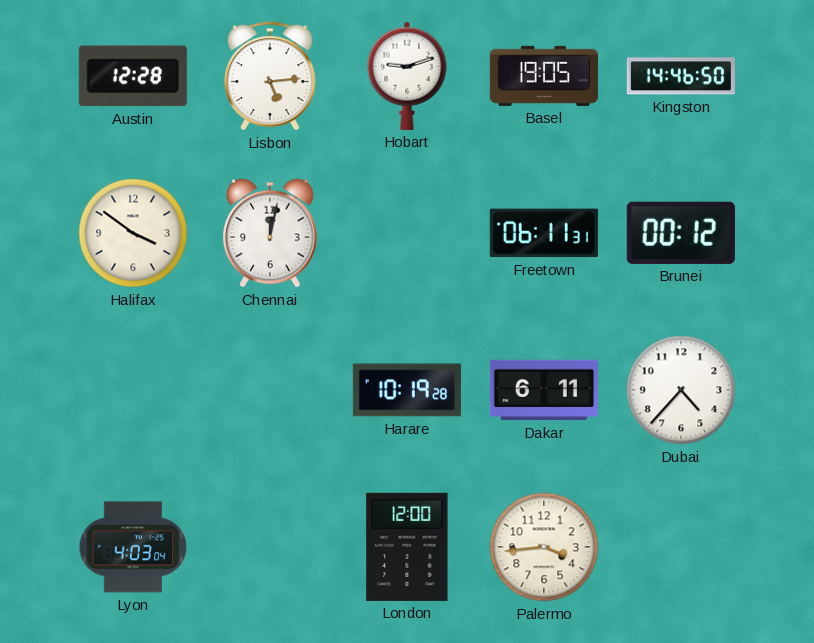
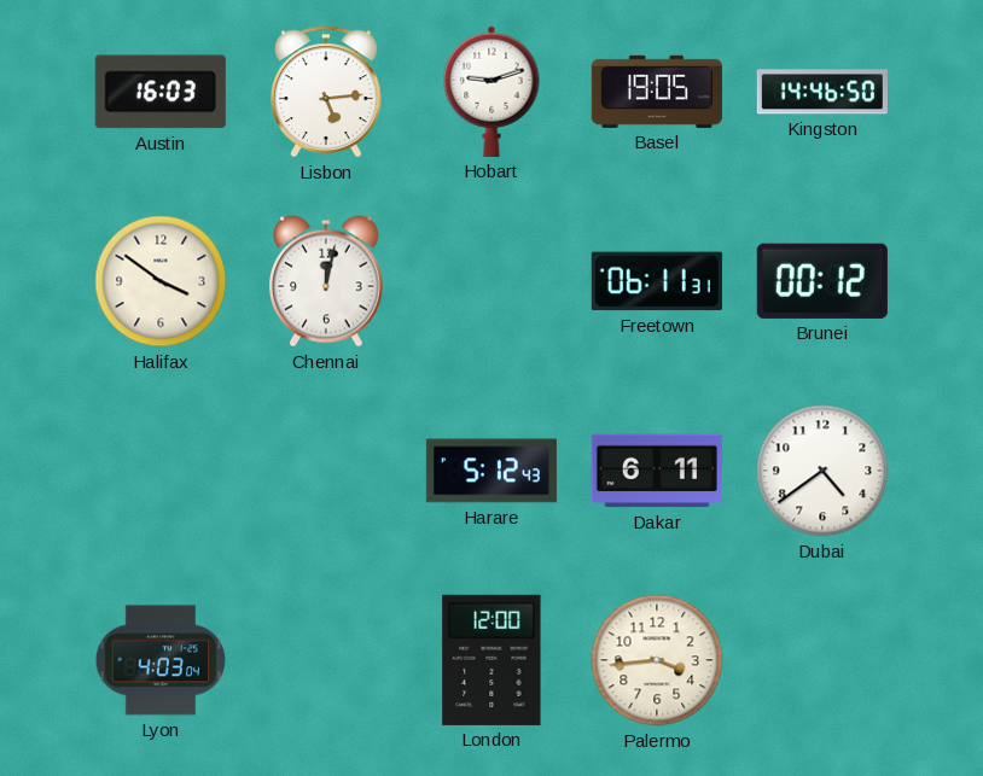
Austin: 12:28 -> 16:03 (161, 92)
Harare: 10:19 -> 5:12 (492, 471)
Dubai: 4:37 -> 4:39 (822, 471)
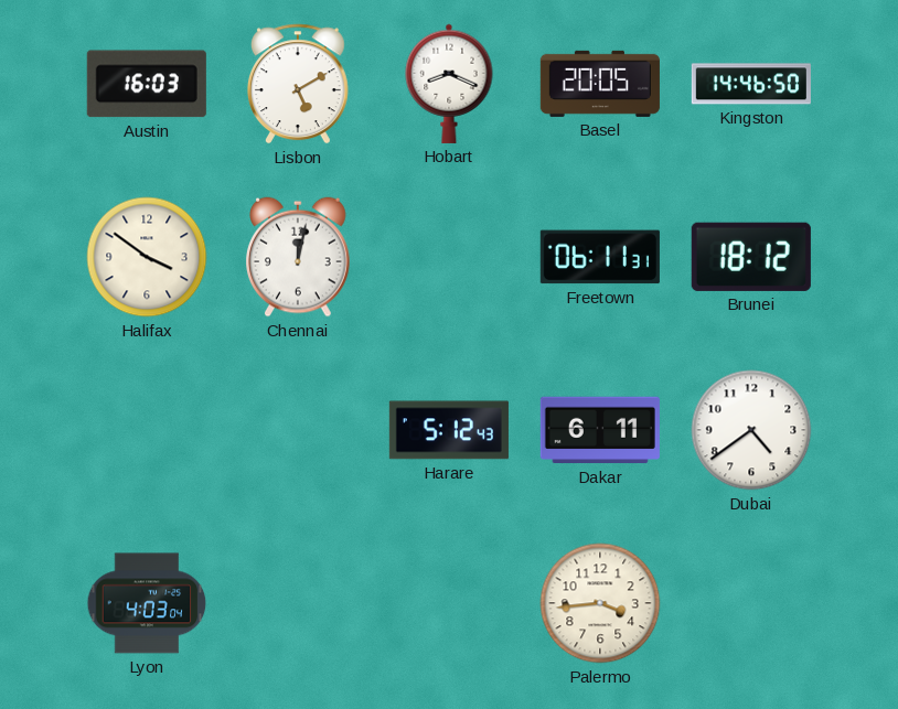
Lisbon: 5:14 -> 5:10 (298, 84)
Hobart: 9:12 -> 8:19 (449, 84)
Basel: 19:05 -> 20:05 (600, 84)
Brunei: 00:12 -> 18:12 (751, 257)
London: 12:00 -> none (492, 660)
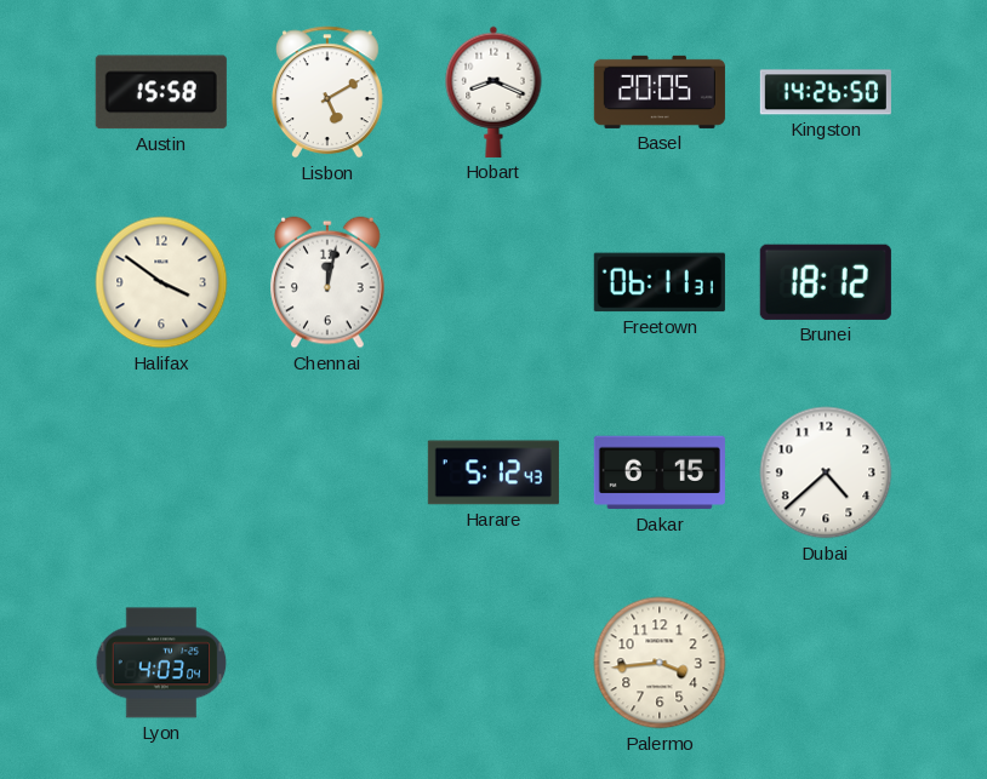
Austin: 16:03 -> 15:58 (161, 92)
Kingston: 14:46 -> 14:26 (826, 92)
Dakar: 6:11 -> 6:15 (660, 472)
Dubai: 4:39 -> 4:38 (826, 472)
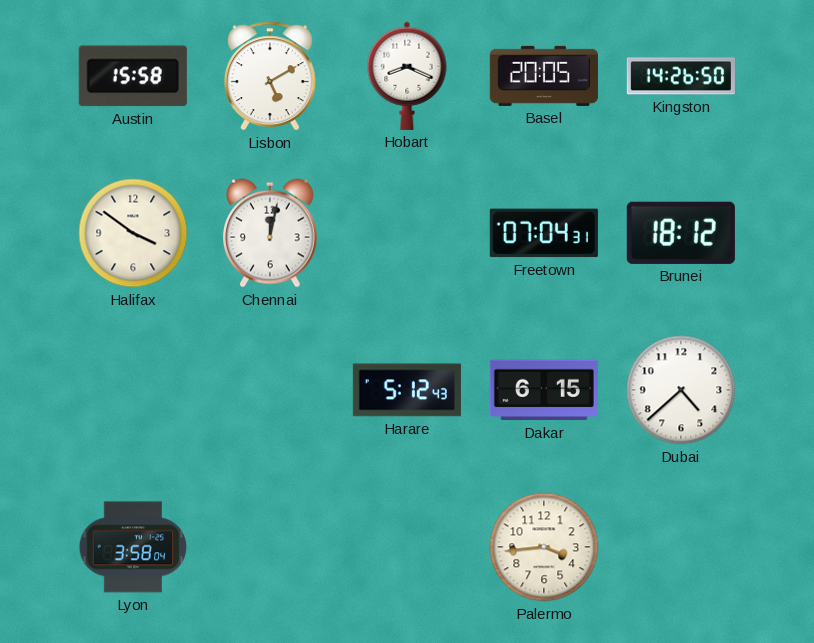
Freetown: 06:11 -> 07:04 (544, 233)
Lyon: 4:03 -> 3:58 (133, 547)
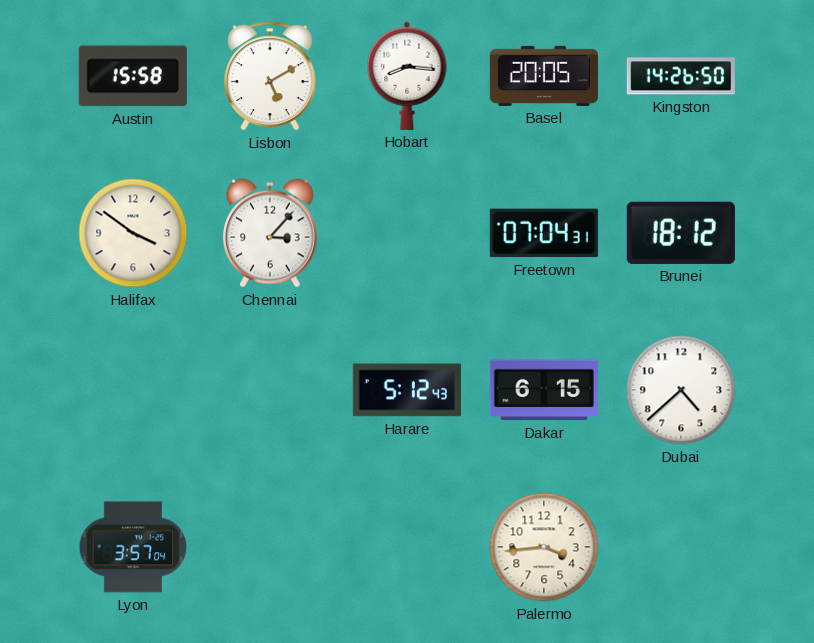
Hobart: 8:19 -> 8:16 (407, 76)
Chennai: 12:02 -> 3:07 (271, 233)
Lyon: 3:58 -> 3:57 (133, 547)
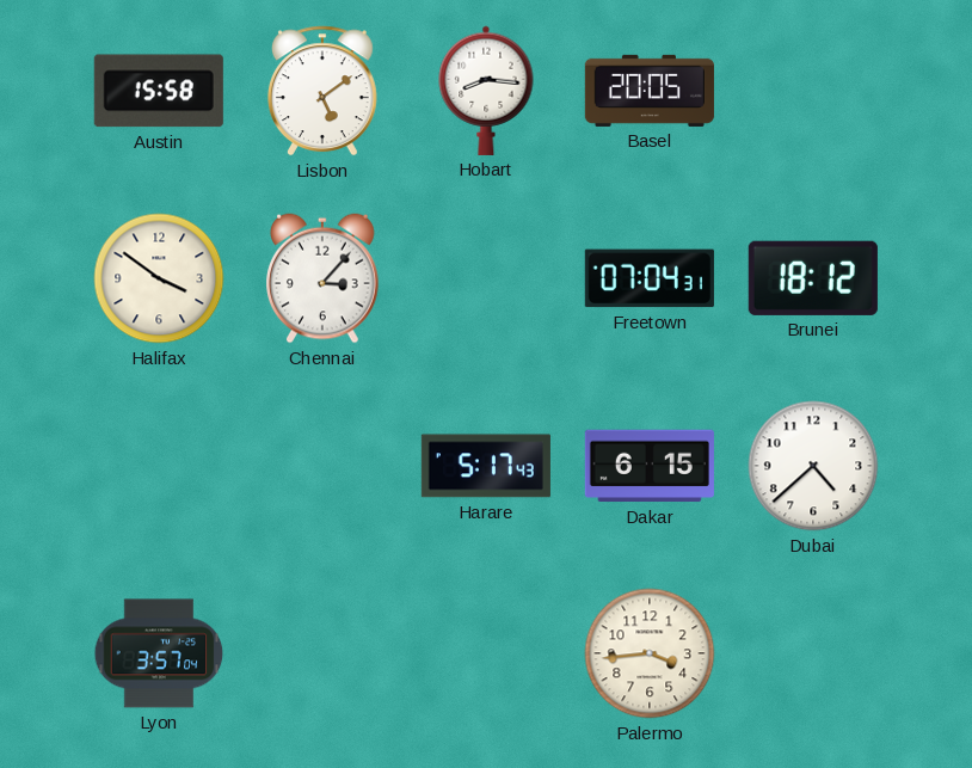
Lisbon: 5:10 -> 5:09 (322, 91)
Kingston: 14:26 -> none (681, 76)
Harare: 5:12 -> 5:17 (486, 466)
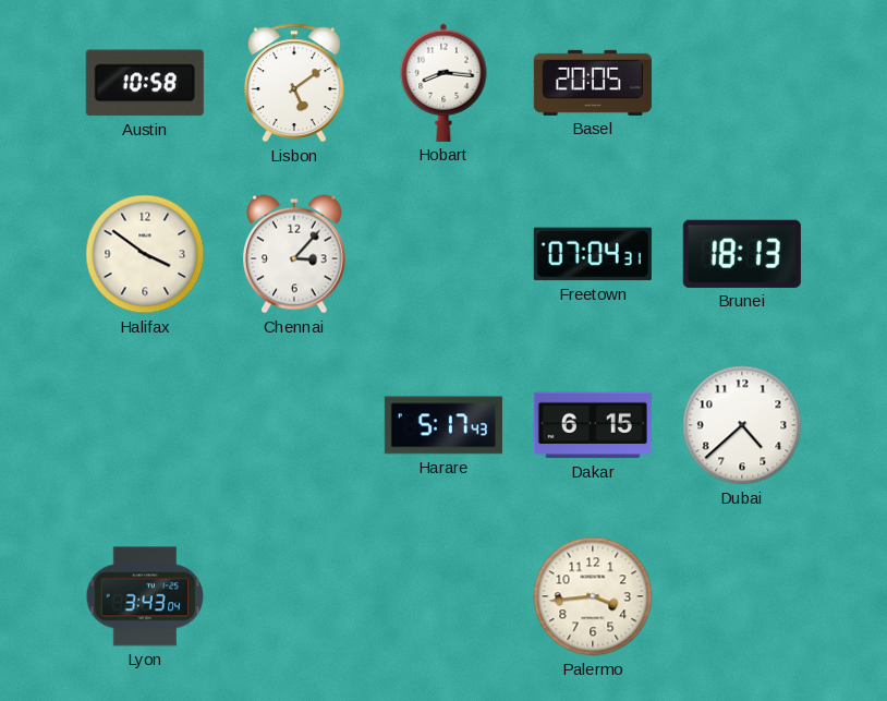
Austin: 15:58 -> 10:58 (145, 83)
Brunei: 18:12 -> 18:13 (742, 254)
Lyon: 3:57 -> 3:43 (145, 596)
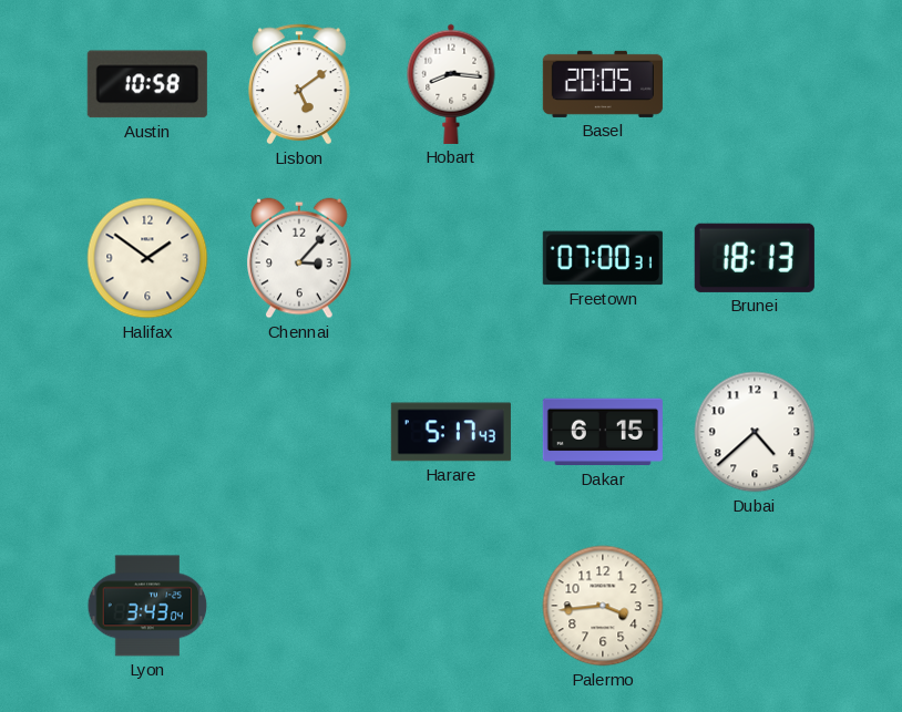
Halifax: 3:51 -> 1:51 (147, 258)
Freetown: 07:04 -> 07:00 (603, 258)
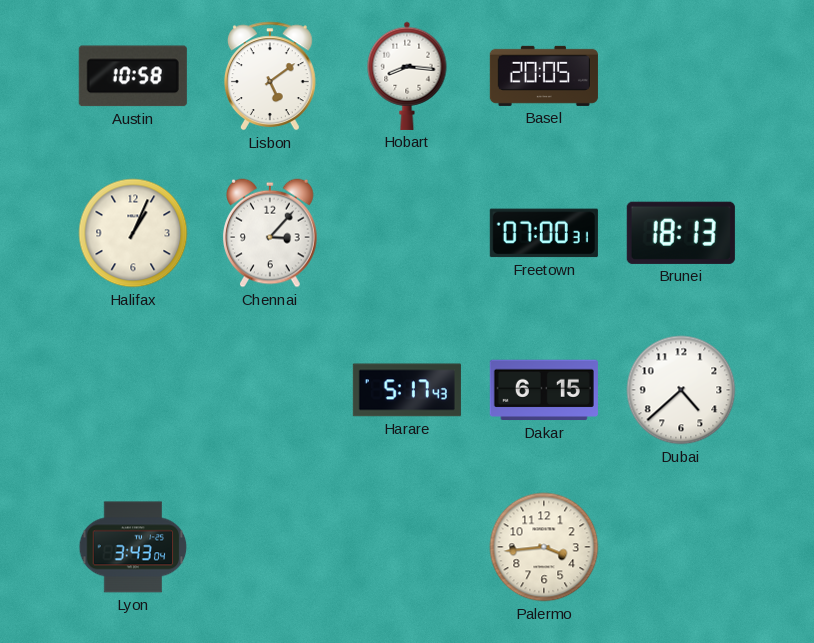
Halifax: 1:51 -> 1:04 (133, 233)
